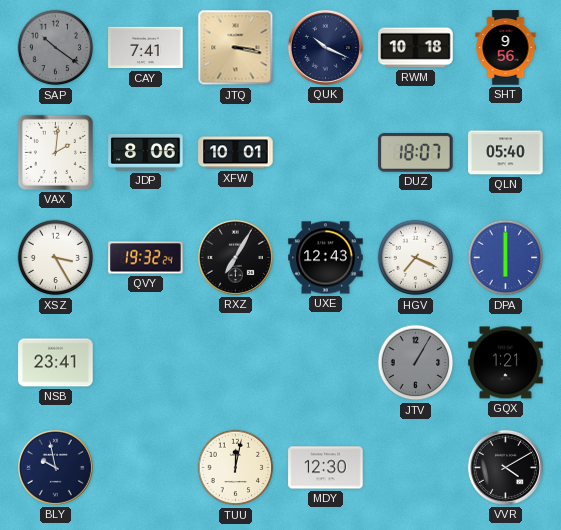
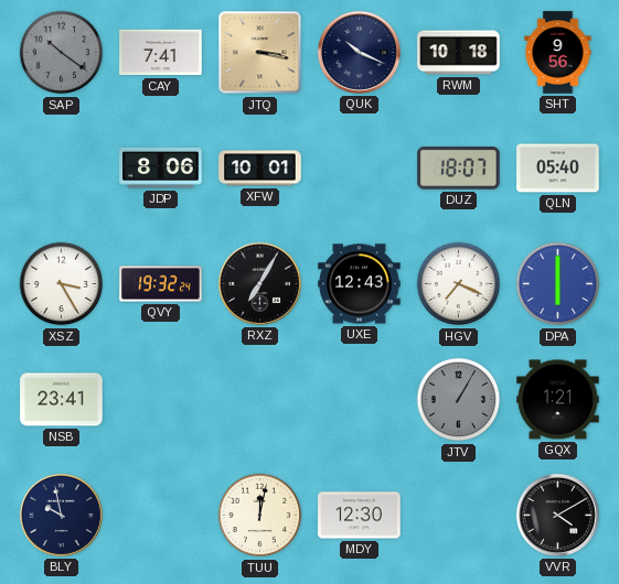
VAX: 2:01 -> none (55, 152)
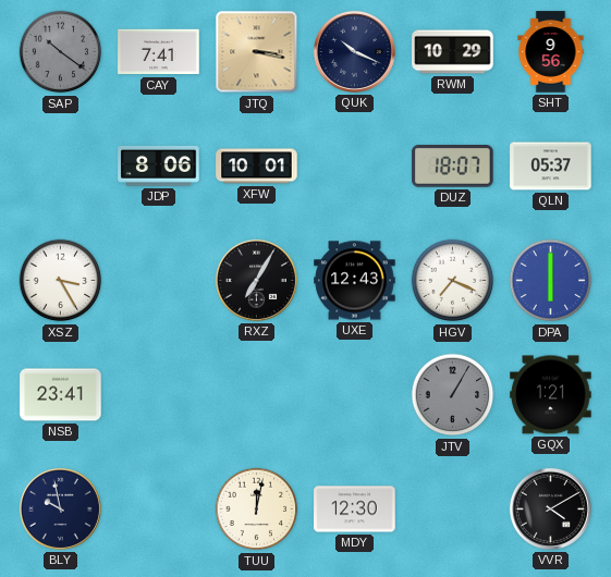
RWM: 10:18 -> 10:29 (453, 52)
QLN: 05:40 -> 05:37 (551, 167)
QVY: 19:32 -> none (161, 284)
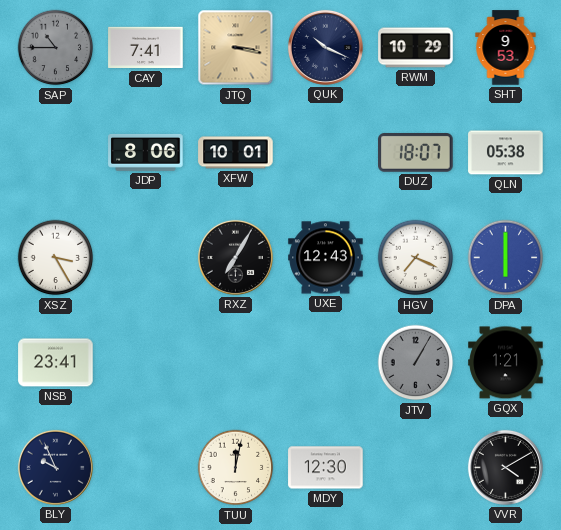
SAP: 10:21 -> 10:45 (56, 48)
SHT: 9:56 -> 9:53 (506, 48)
QLN: 05:37 -> 05:38 (506, 153)
BLY: 9:58 -> 9:56 (55, 467)
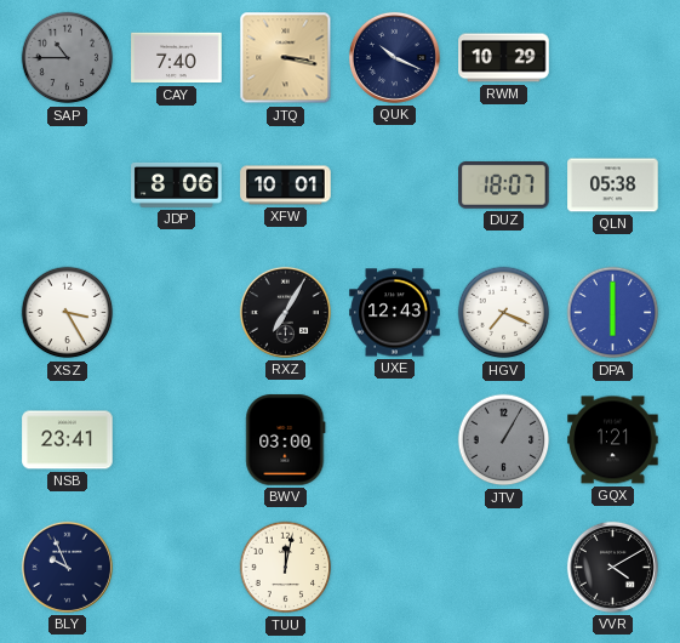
CAY: 7:41 -> 7:40 (177, 58)
SHT: 9:53 -> none (506, 48)
BWV: none -> 03:00 (286, 440)
MDY: 12:30 -> none (326, 468)
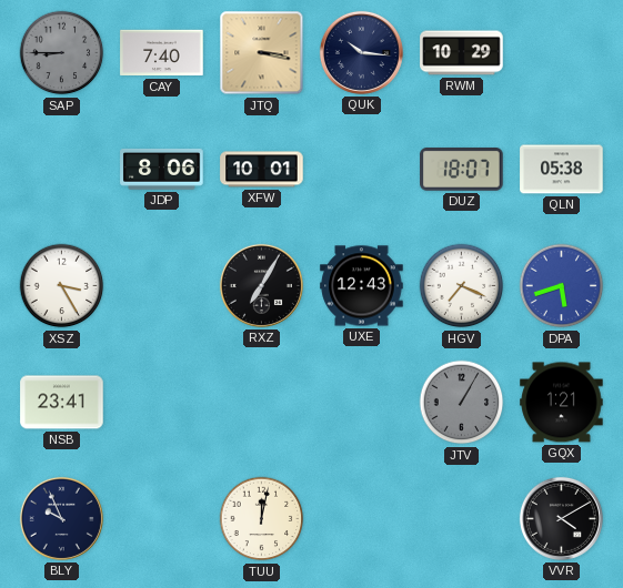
SAP: 10:45 -> 8:45 (62, 53)
QUK: 10:19 -> 10:16 (361, 52)
DPA: 6:00 -> 5:42 (562, 286)
BWV: 03:00 -> none (286, 440)
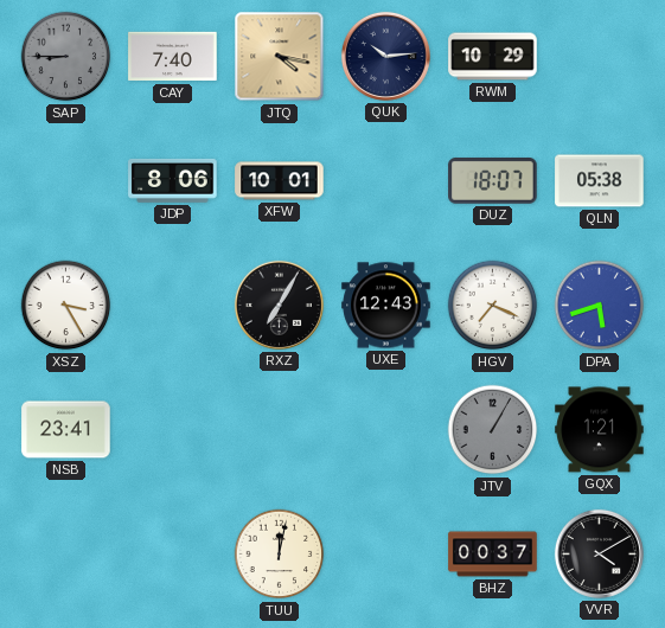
JTQ: 3:17 -> 4:17 (280, 57)
QUK: 10:16 -> 10:14 (385, 56)
BLY: 9:56 -> none (61, 518)
BHZ: none -> 00:37 (493, 555)
